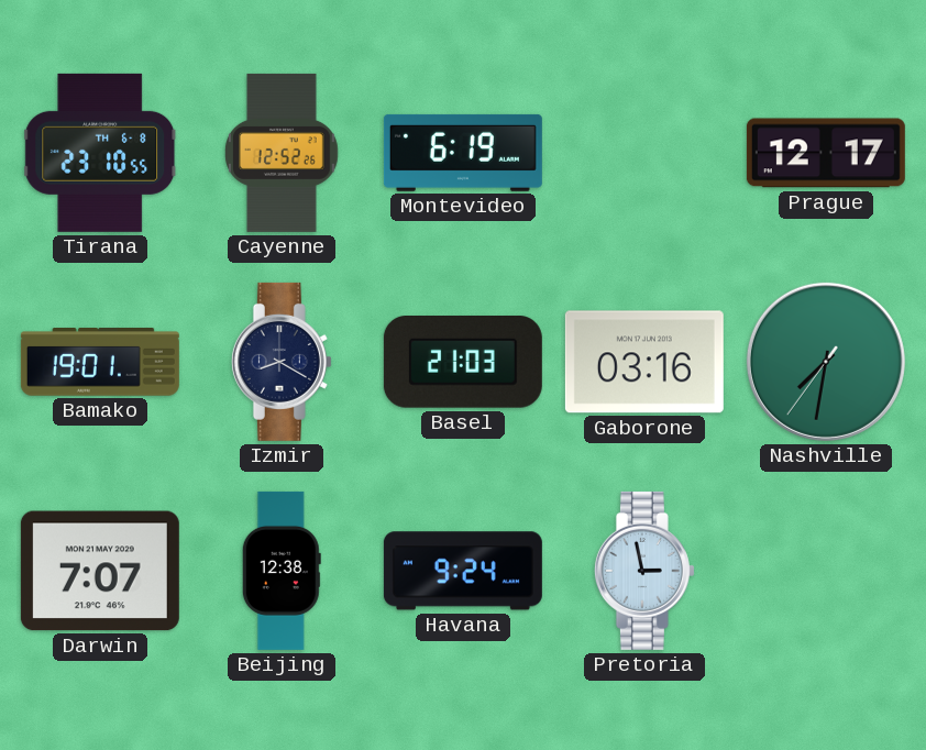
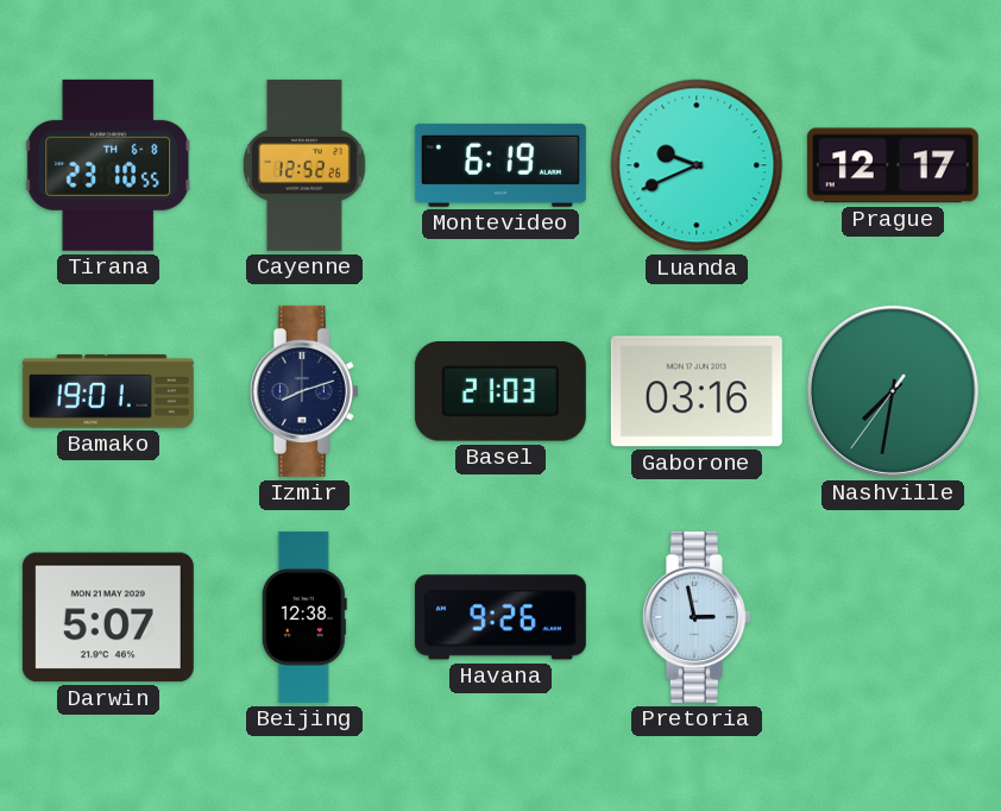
Luanda: none -> 9:41 (697, 165)
Izmir: 8:20 -> 8:12 (304, 391)
Darwin: 7:07 -> 5:07 (108, 617)
Havana: 9:24 -> 9:26 (501, 617)
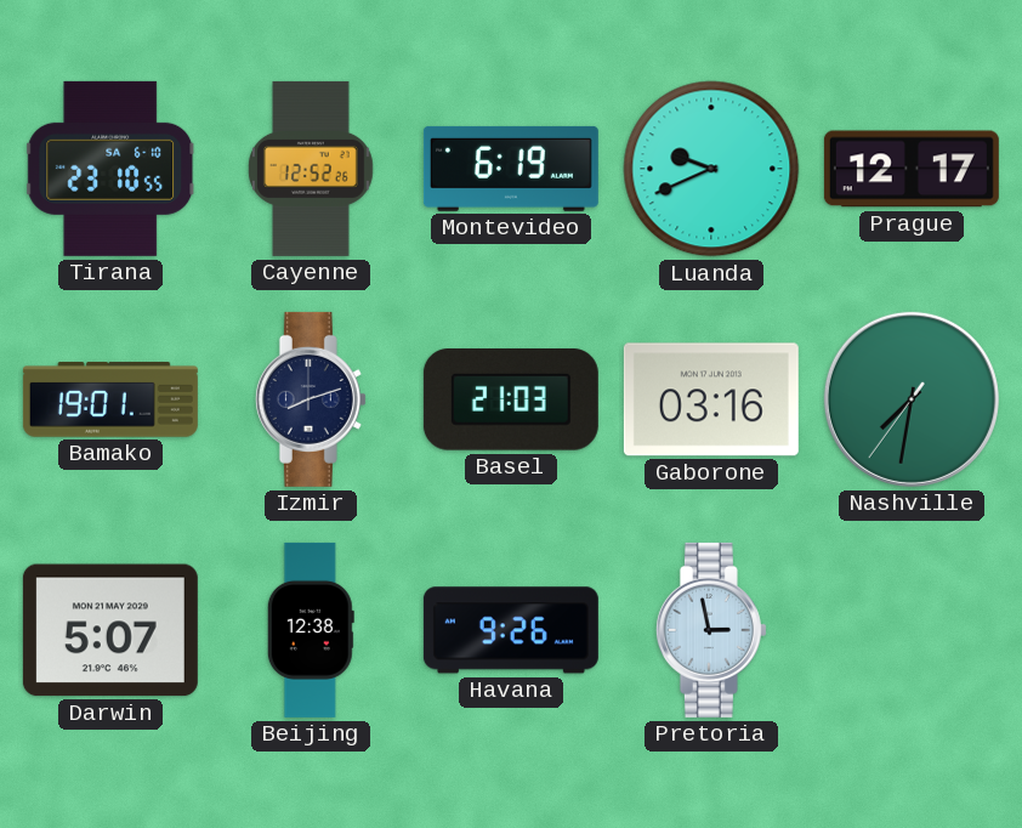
Tirana date: TH 6-8 -> SA 6-10 (112, 169)
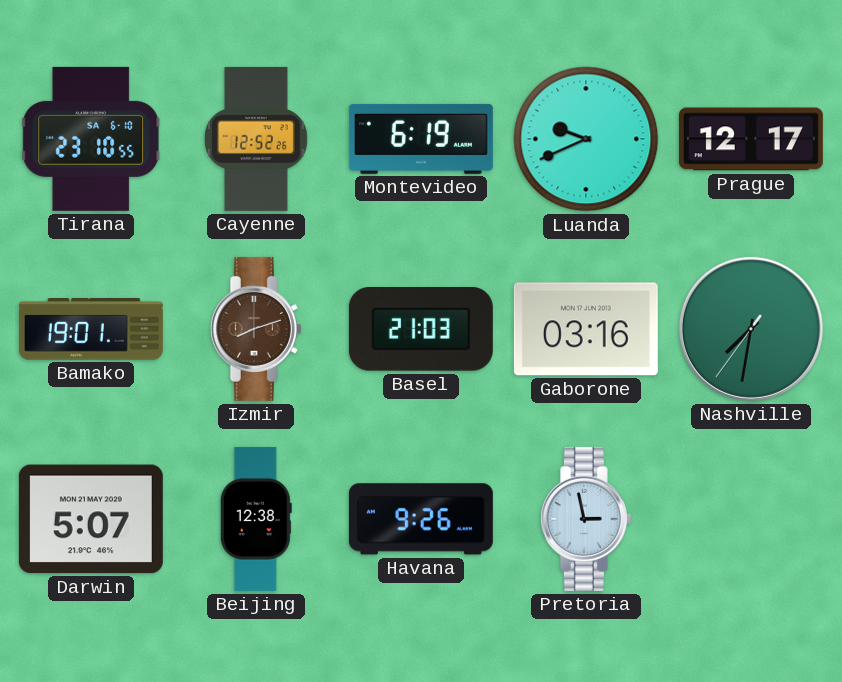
Izmir dial: navy -> brown (256, 329)
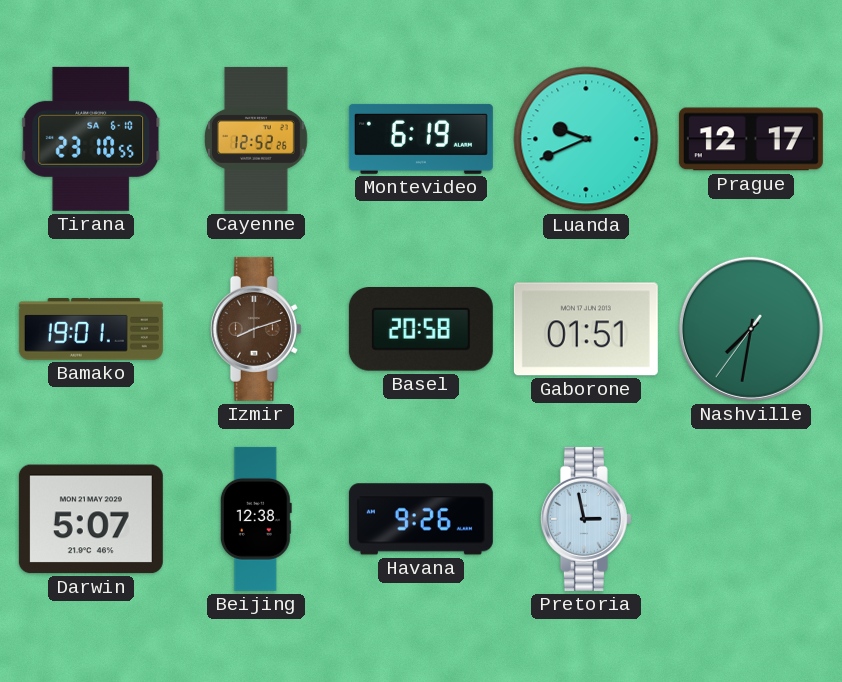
Basel: 21:03 -> 20:58 (421, 330)
Gaborone: 03:16 -> 01:51 (586, 329)
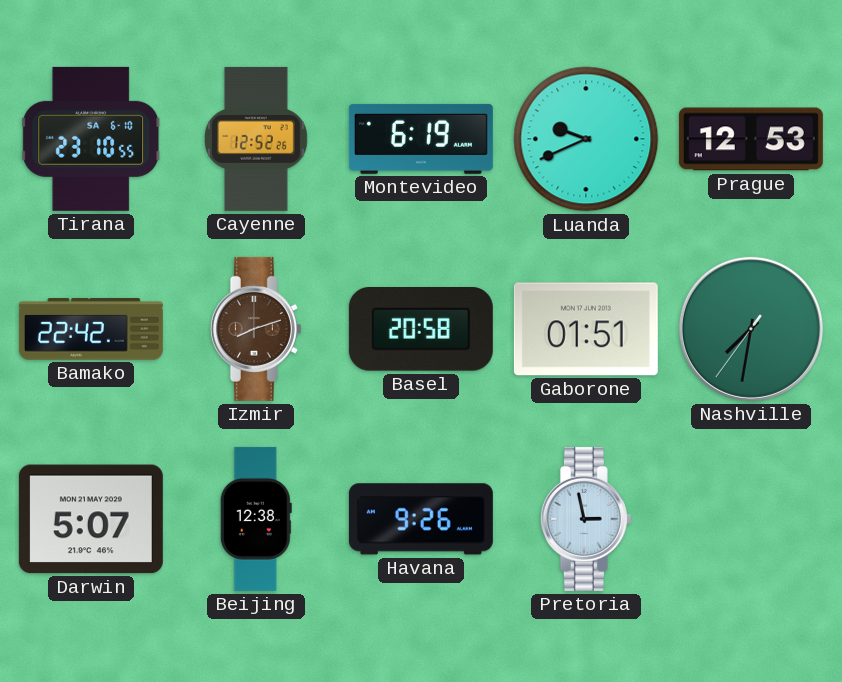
Prague: 12:17 -> 12:53 (751, 139)
Bamako: 19:01 -> 22:42 (91, 330)
